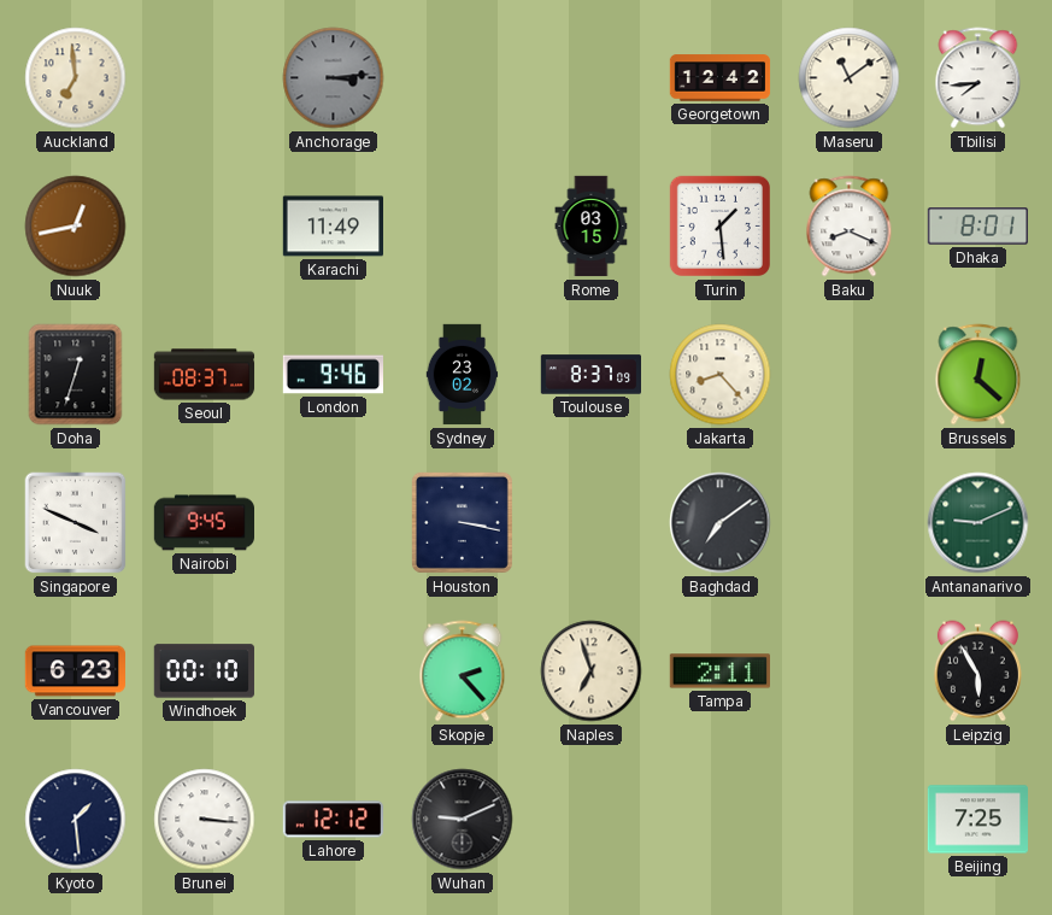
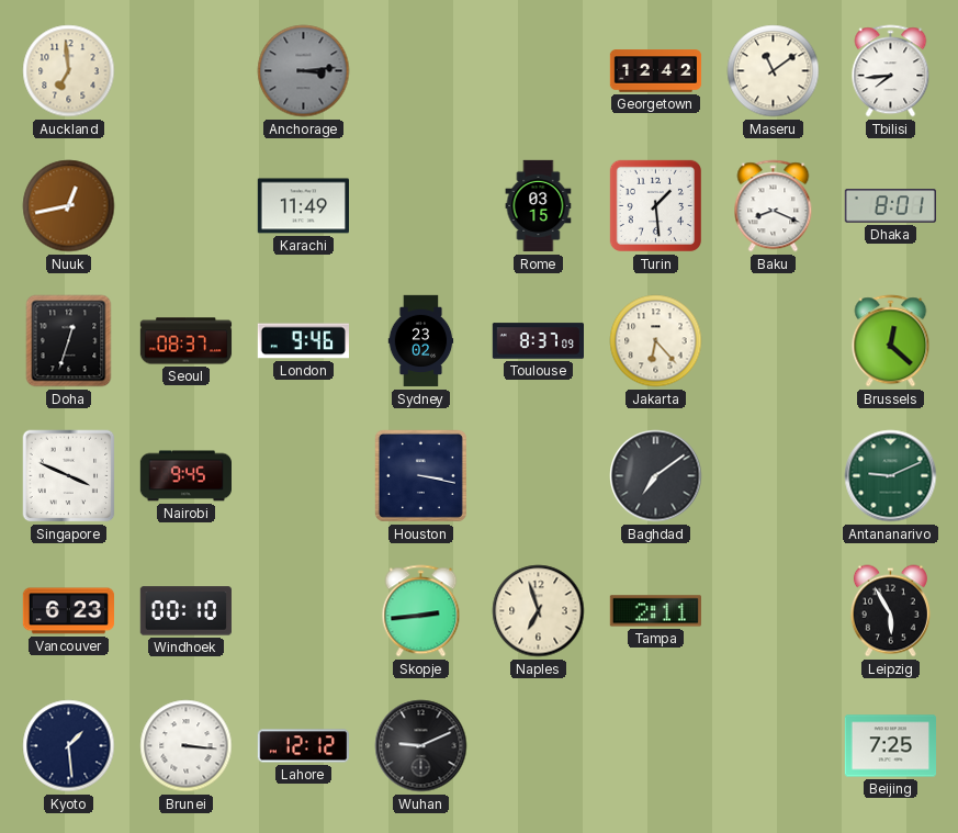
Jakarta: 8:23 -> 6:23 (656, 341)
Skopje: 2:23 -> 2:44 (421, 611)
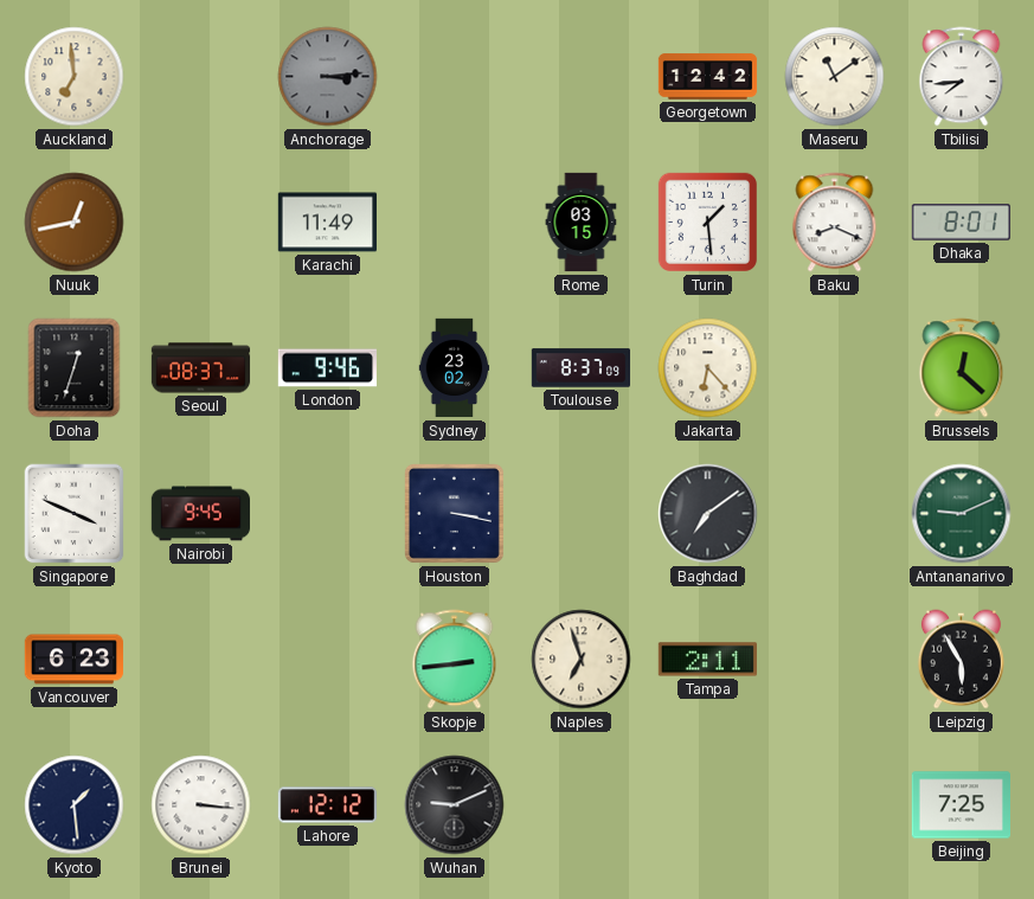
Windhoek: 00:10 -> none (185, 611)
